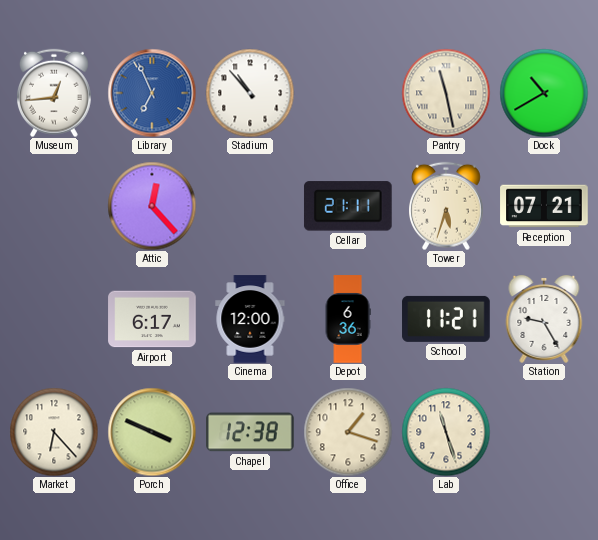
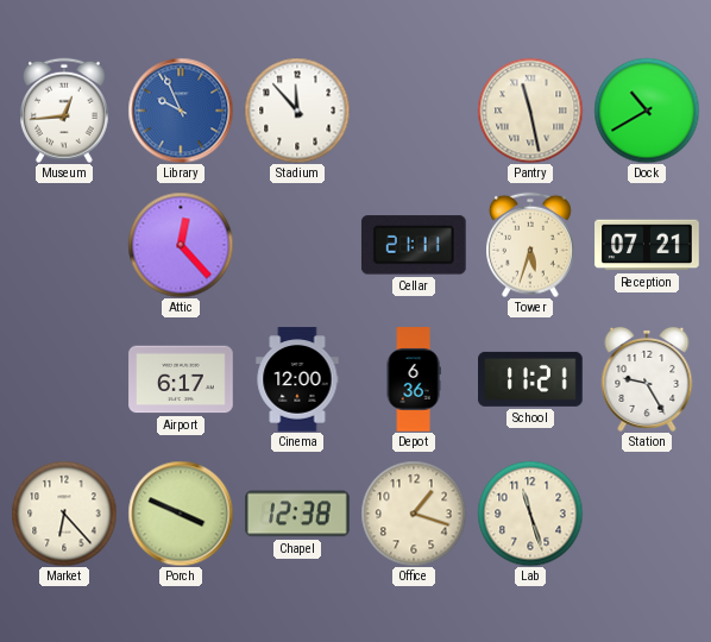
Library: 6:56 -> 9:56 (181, 111)
Stadium: 10:53 -> 11:53 (297, 111)
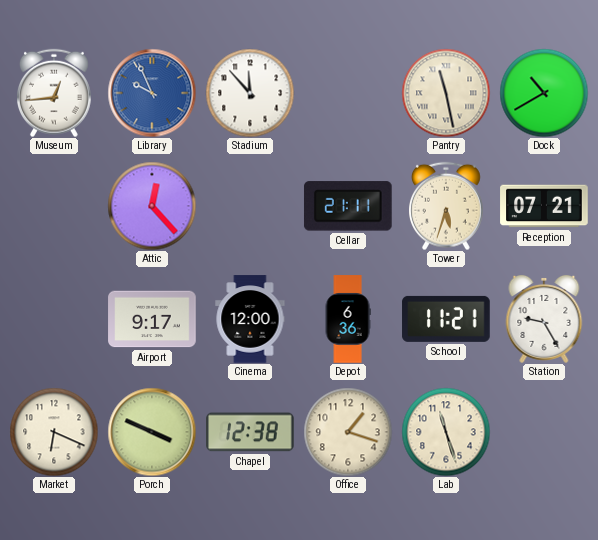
Airport: 6:17 -> 9:17 (152, 319)
Market: 6:23 -> 6:19 (54, 432)
